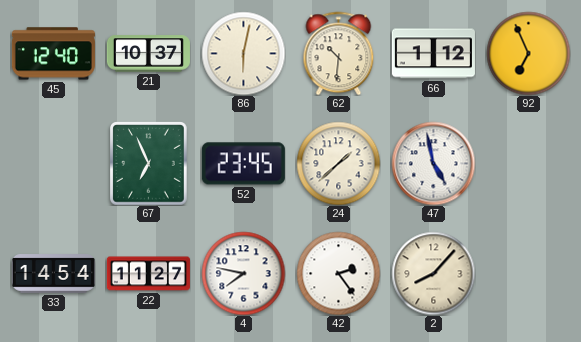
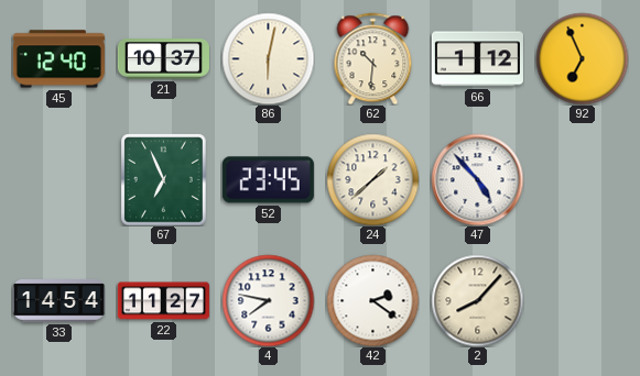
47: 4:58 -> 4:53 (477, 179)
42: 2:24 -> 2:21 (372, 300)
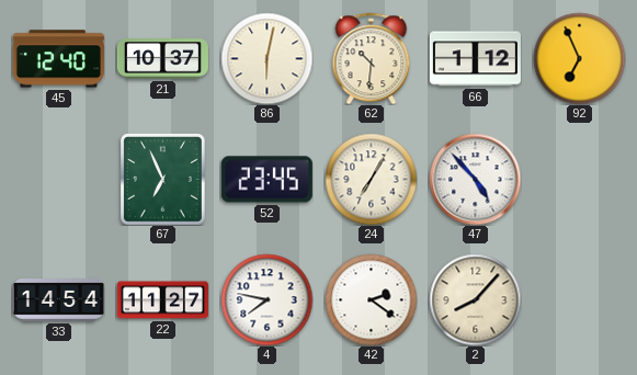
24: 1:38 -> 7:05 (371, 179)
